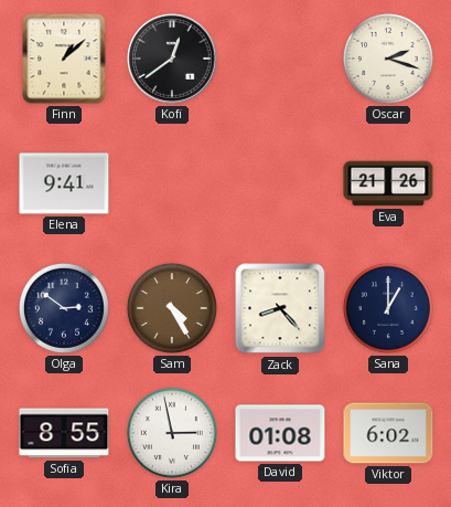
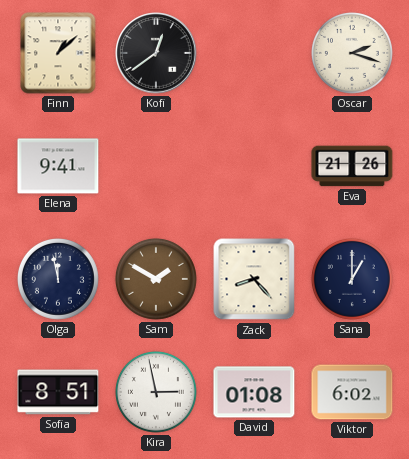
Olga: 2:51 -> 11:58 (58, 279)
Sam: 4:25 -> 1:50 (156, 279)
Sofia: 8:55 -> 8:51 (58, 392)
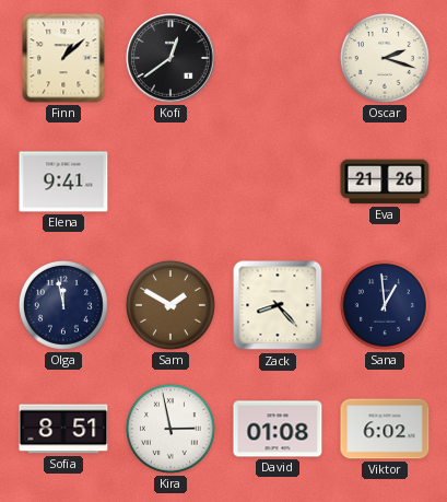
Sana: 1:00 -> 12:59 (385, 305)
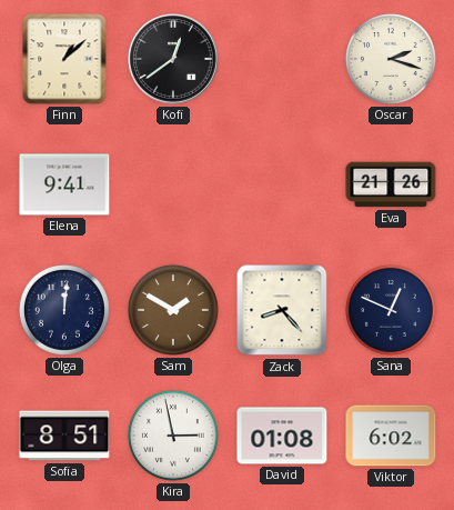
Olga: 11:58 -> 12:01 (64, 310)
Sana: 12:59 -> 12:49 (391, 310)
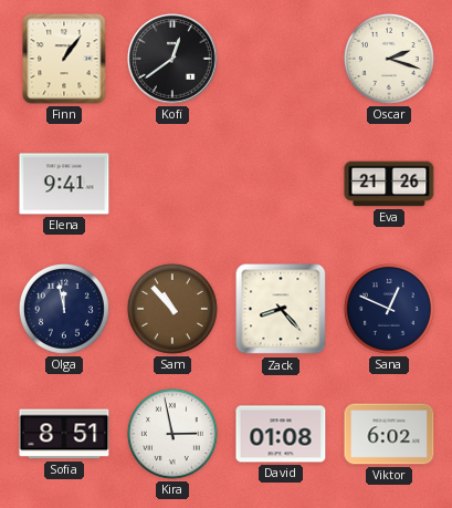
Finn: 1:08 -> 1:06 (64, 59)
Olga: 12:01 -> 11:58 (64, 309)
Sam: 1:50 -> 10:53 (172, 309)
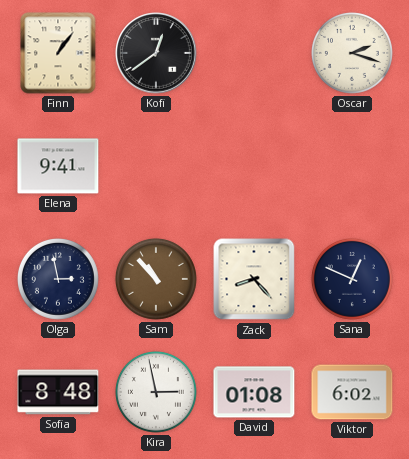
Eva: 21:26 -> none (389, 184)
Olga: 11:58 -> 2:58 (58, 279)
Sofia: 8:51 -> 8:48 (58, 392)
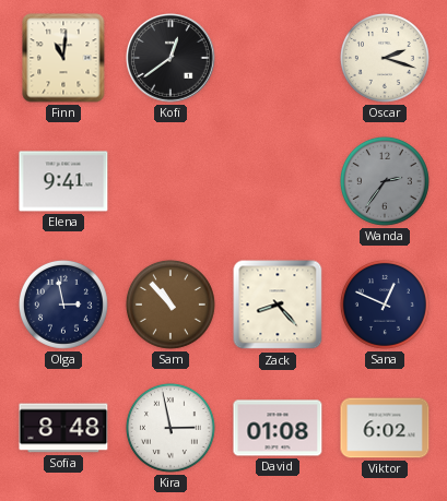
Finn: 1:06 -> 11:01 (63, 58)
Wanda: none -> 2:36 (385, 181)
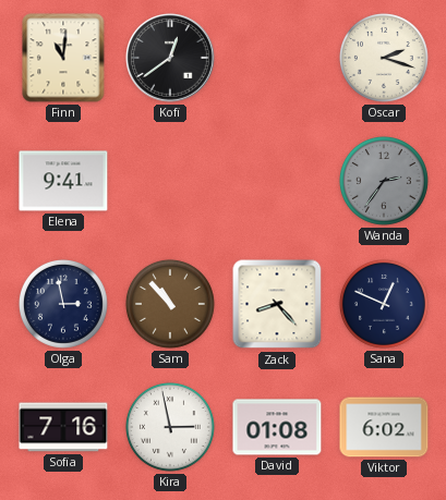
Sofia: 8:48 -> 7:16 (63, 427)
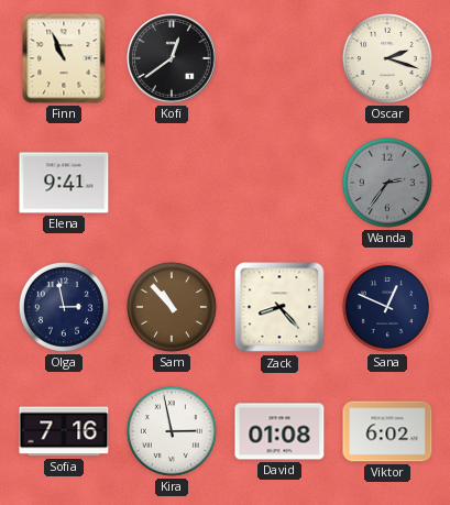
Finn: 11:01 -> 10:56 (64, 58)
